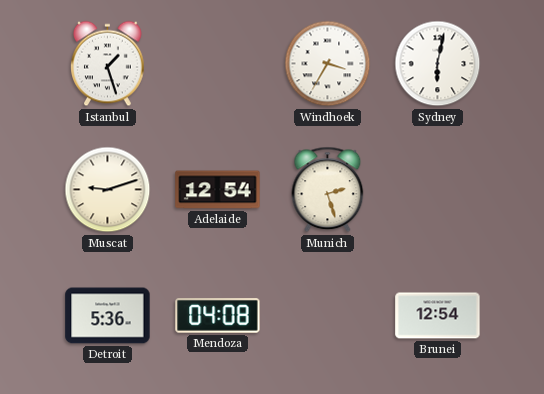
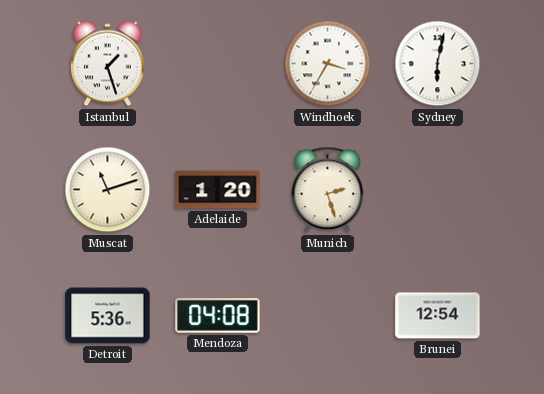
Muscat: 9:12 -> 11:12 (108, 190)
Adelaide: 12:54 -> 1:20 (218, 190)
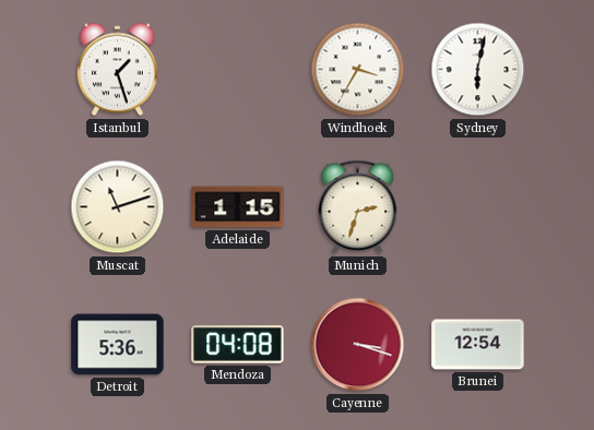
Adelaide: 1:20 -> 1:15 (238, 207)
Munich: 2:27 -> 2:33 (358, 207)
Cayenne: none -> 3:18 (358, 345)
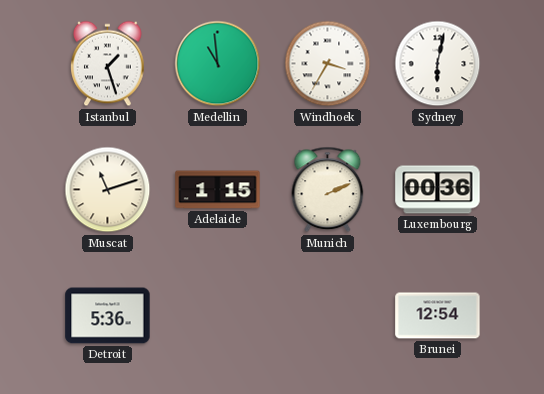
Medellin: none -> 10:59 (218, 64)
Munich: 2:33 -> 2:11 (328, 190)
Luxembourg: none -> 00:36 (438, 190)
Mendoza: 04:08 -> none (238, 345)
Cayenne: 3:18 -> none (358, 345)
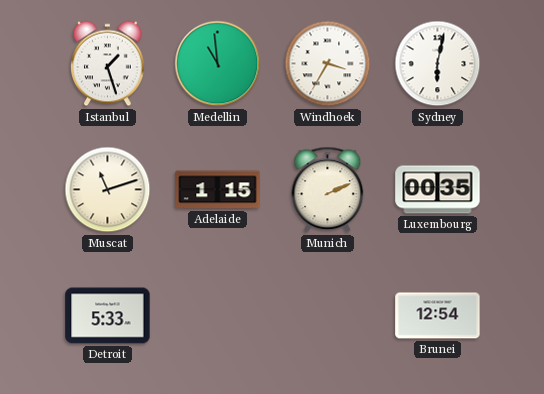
Luxembourg: 00:36 -> 00:35 (438, 190)
Detroit: 5:36 -> 5:33 (108, 316)
